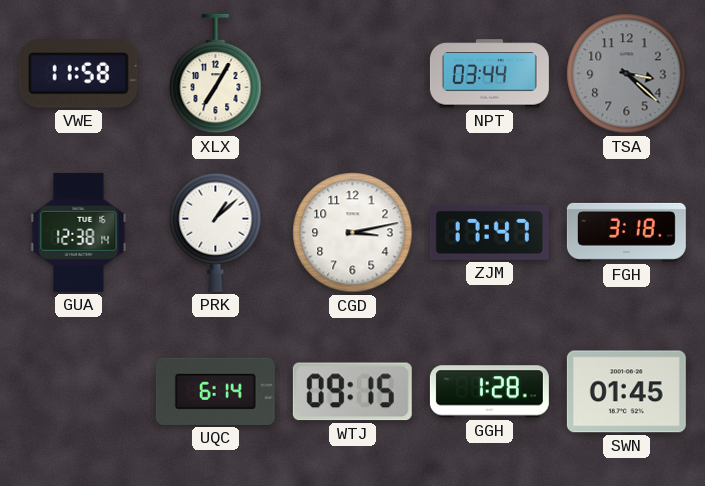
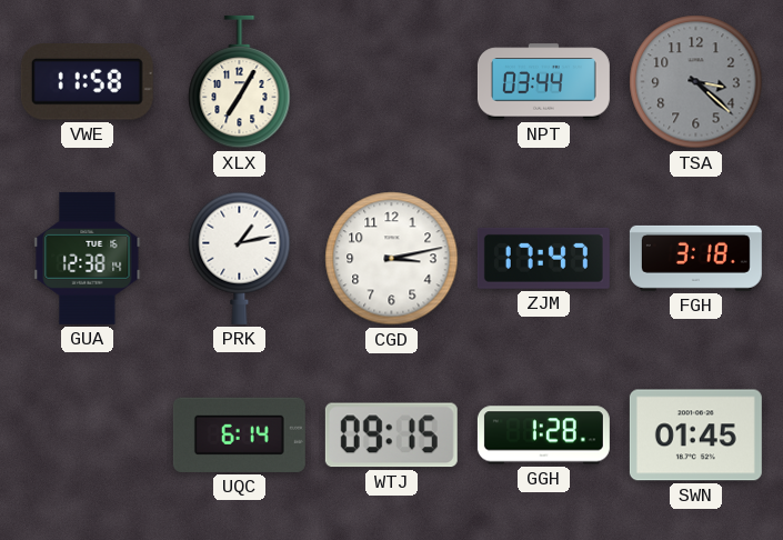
PRK: 1:08 -> 1:13 (240, 258)
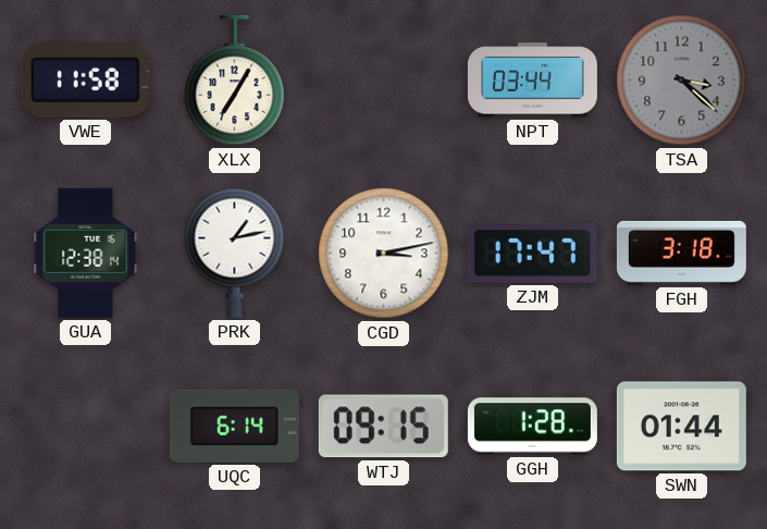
SWN: 01:45 -> 01:44 (681, 427)
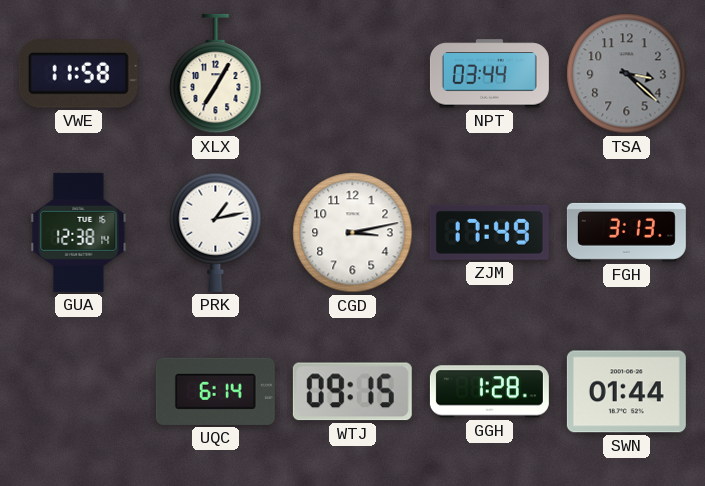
ZJM: 17:47 -> 17:49 (489, 232)
FGH: 3:18 -> 3:13 (626, 232)
